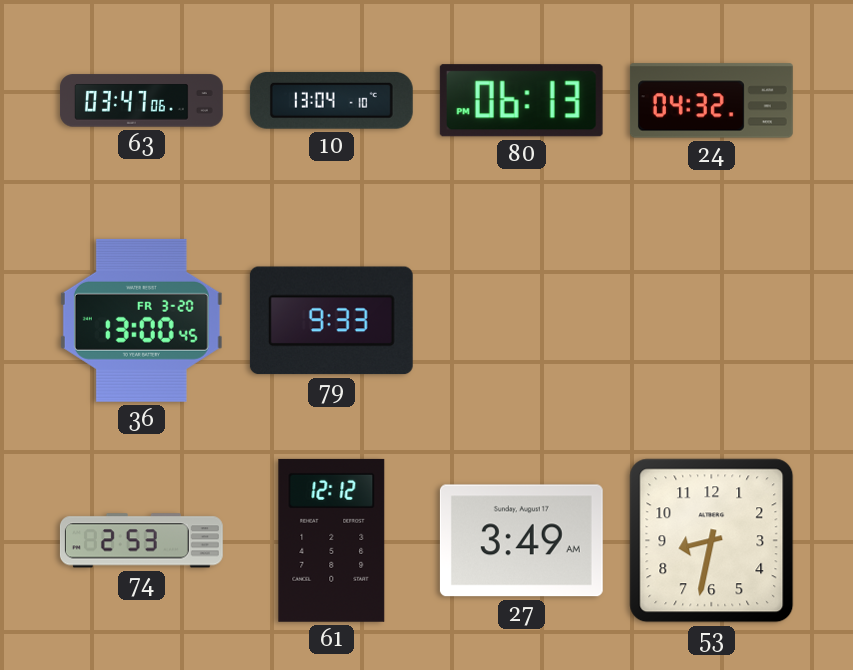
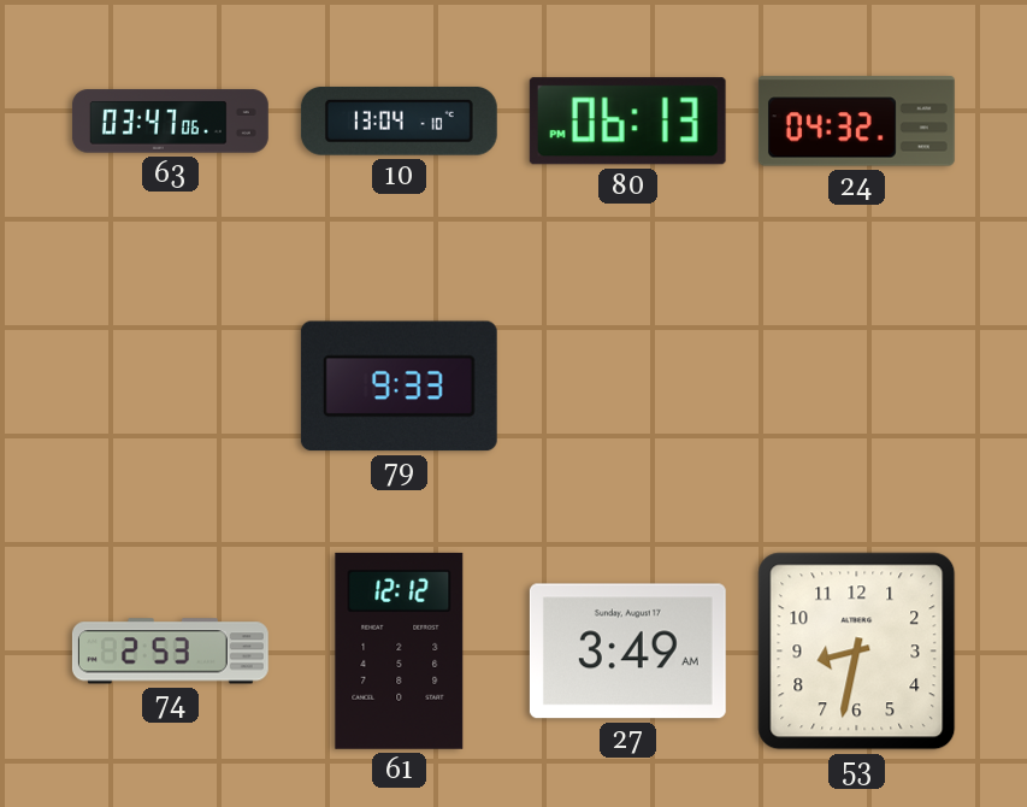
36: 13:00 -> none (141, 320)
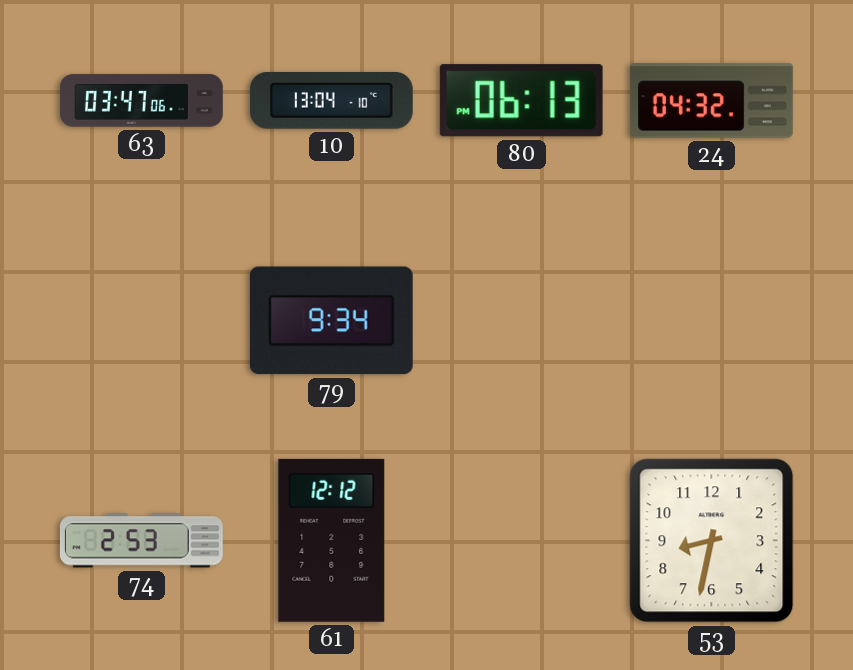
79: 9:33 -> 9:34 (331, 321)
27: 3:49 -> none (627, 652)
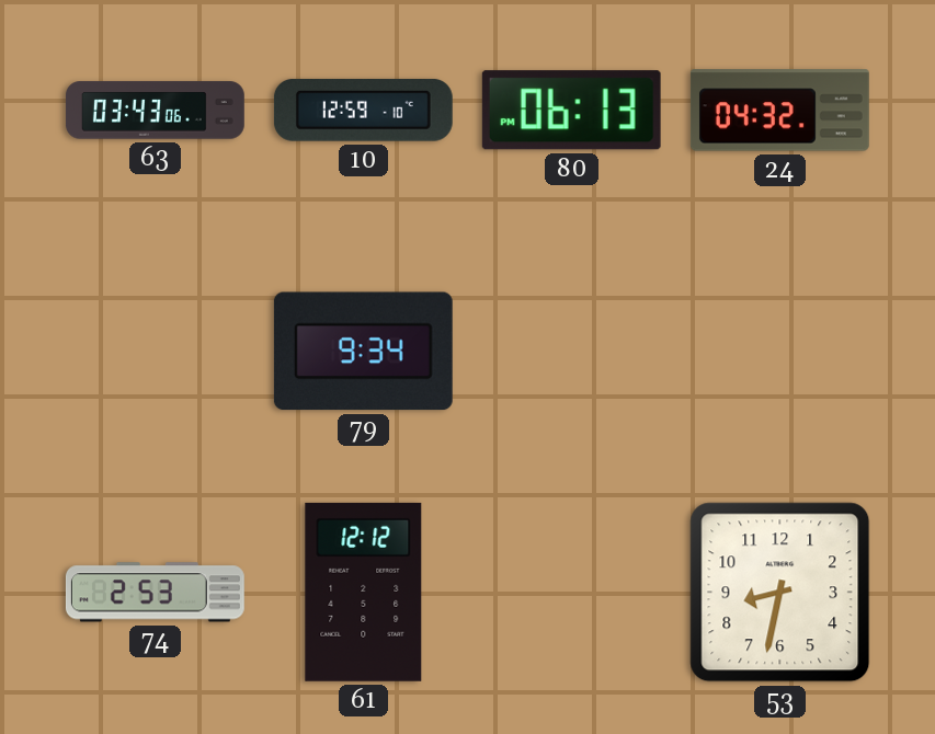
63: 03:47 -> 03:43 (155, 111)
10: 13:04 -> 12:59 (363, 110)
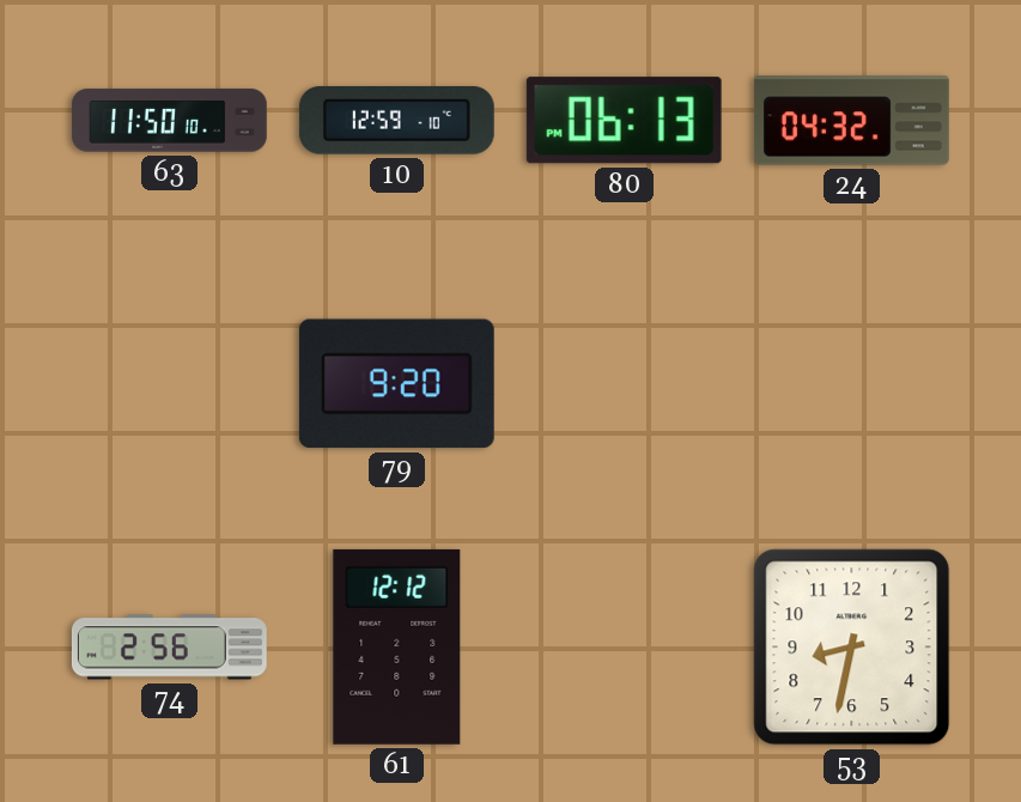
63: 03:43 -> 11:50 (169, 121)
79: 9:34 -> 9:20 (396, 384)
74: 2:53 -> 2:56 (169, 648)
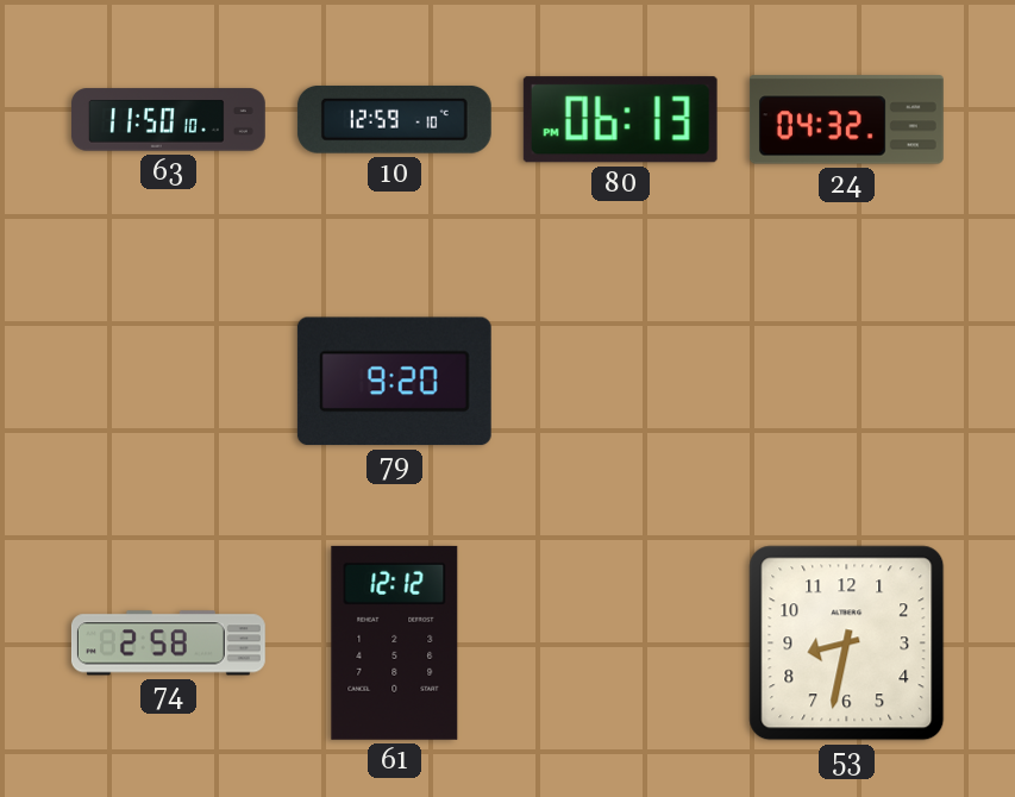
74: 2:56 -> 2:58 (168, 644)
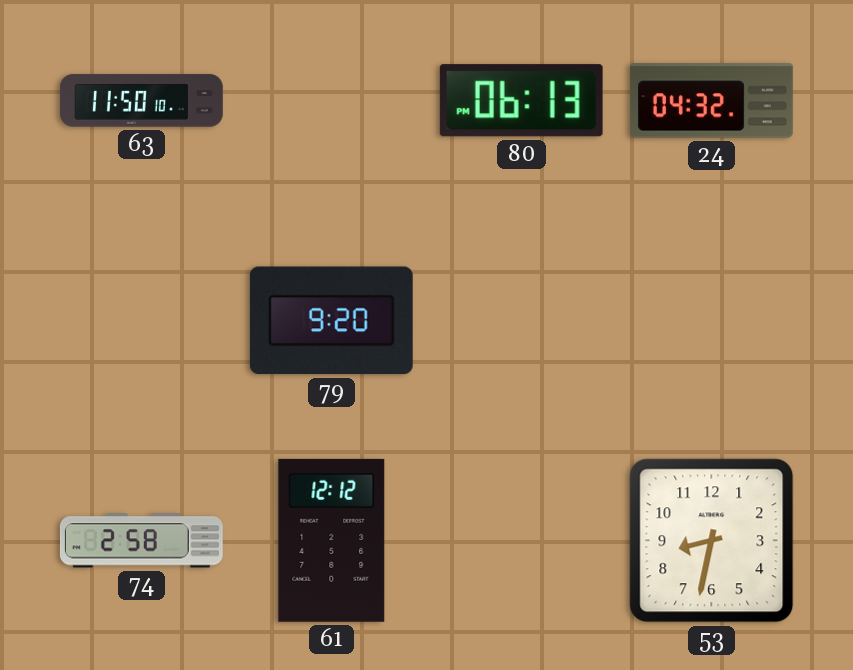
10: 12:59 -> none (394, 119)
